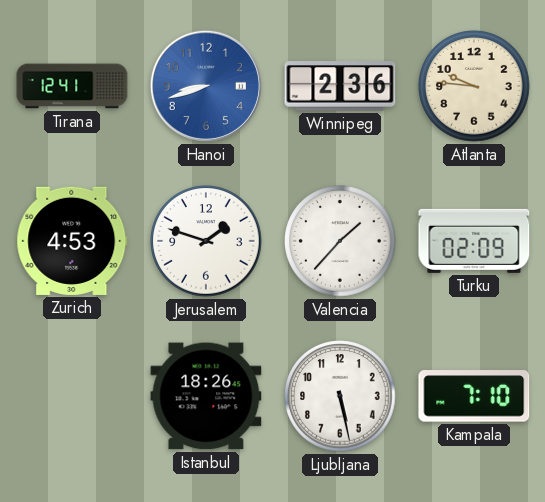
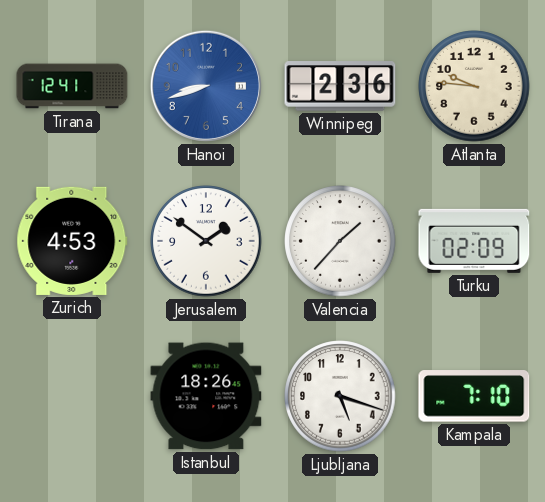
Jerusalem: 1:48 -> 1:51 (206, 241)
Ljubljana: 5:28 -> 5:18 (340, 396)
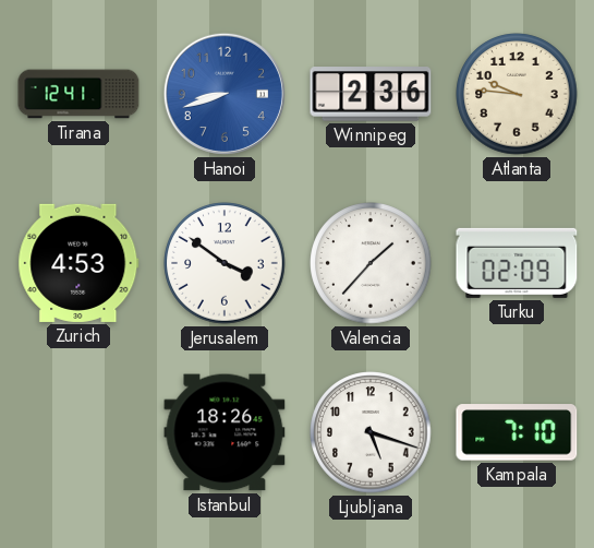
Jerusalem: 1:51 -> 3:51 (225, 263)
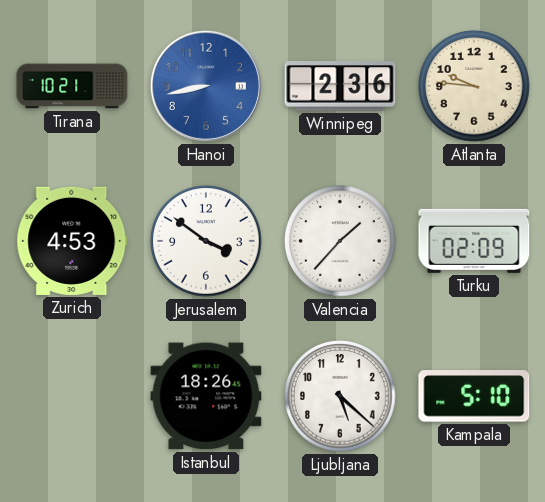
Tirana: 12:41 -> 10:21 (72, 86)
Hanoi: 8:42 -> 8:43 (206, 86)
Ljubljana: 5:18 -> 5:22 (340, 396)
Kampala: 7:10 -> 5:10 (474, 396)
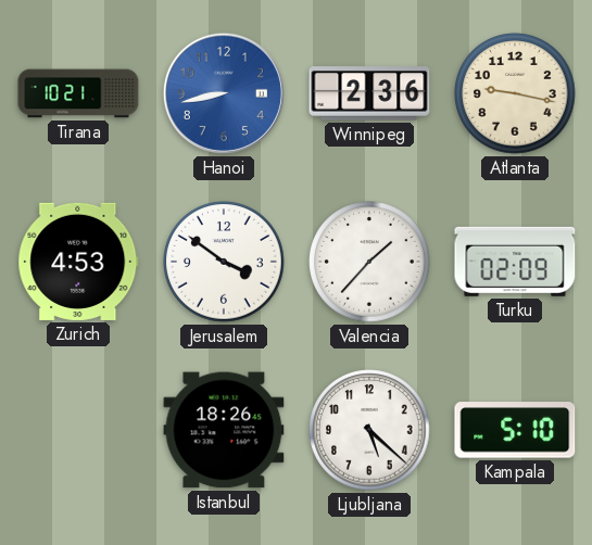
Atlanta: 9:46 -> 9:17 (515, 93)
